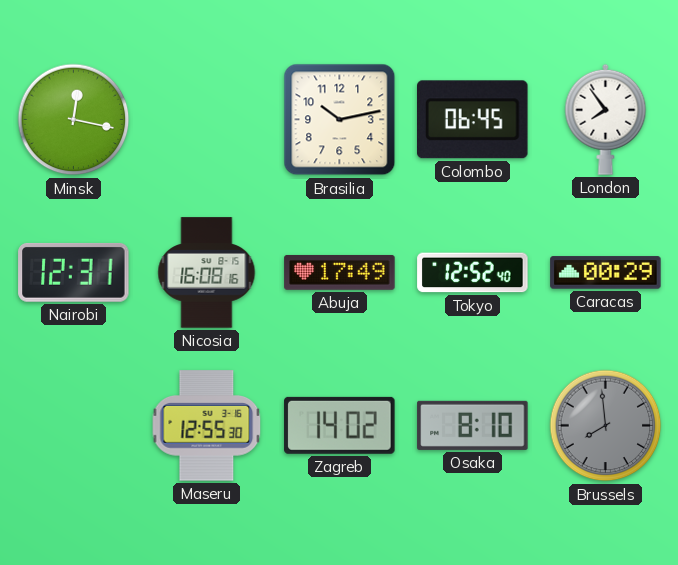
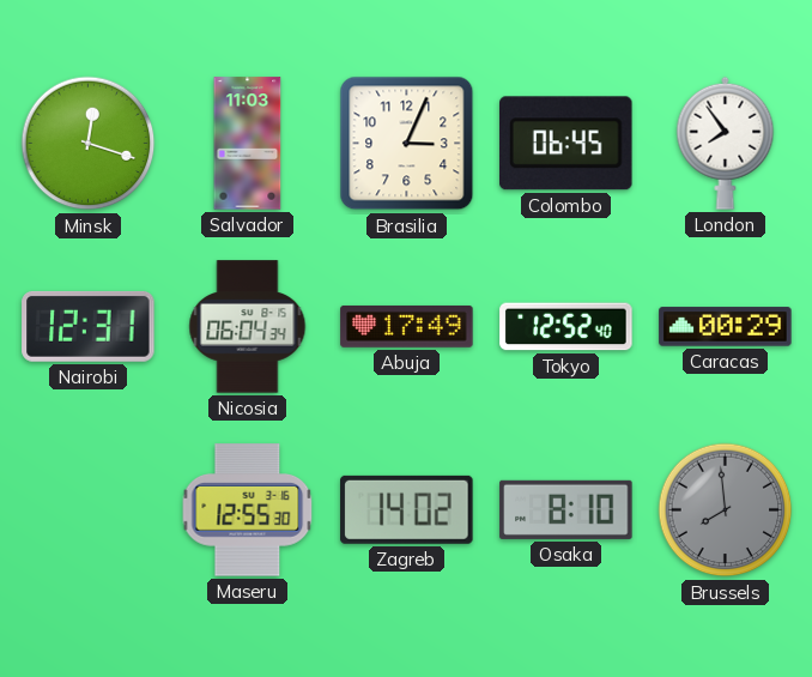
Minsk: 12:17 -> 12:18 (89, 144)
Salvador: none -> 11:03 (248, 144)
Brasilia: 10:13 -> 3:04 (407, 144)
Nicosia: 16:08 -> 06:04 (248, 327)
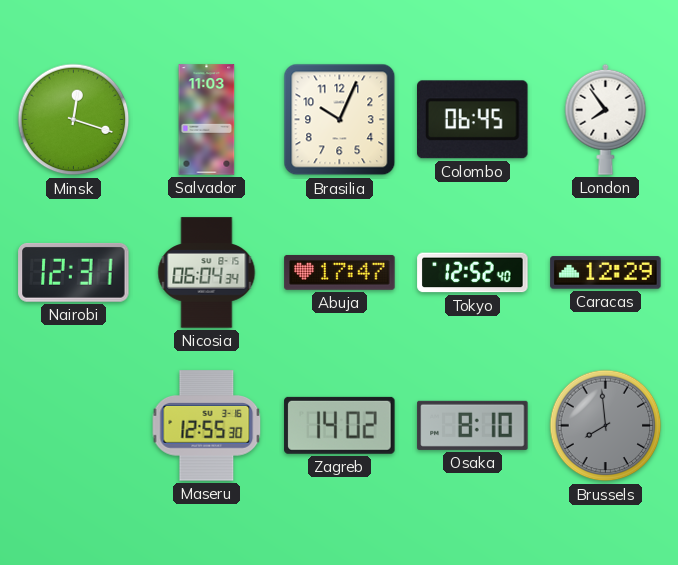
Brasilia: 3:04 -> 10:04 (340, 120)
Abuja: 17:49 -> 17:47 (340, 273)
Caracas: 00:29 -> 12:29 (606, 273)
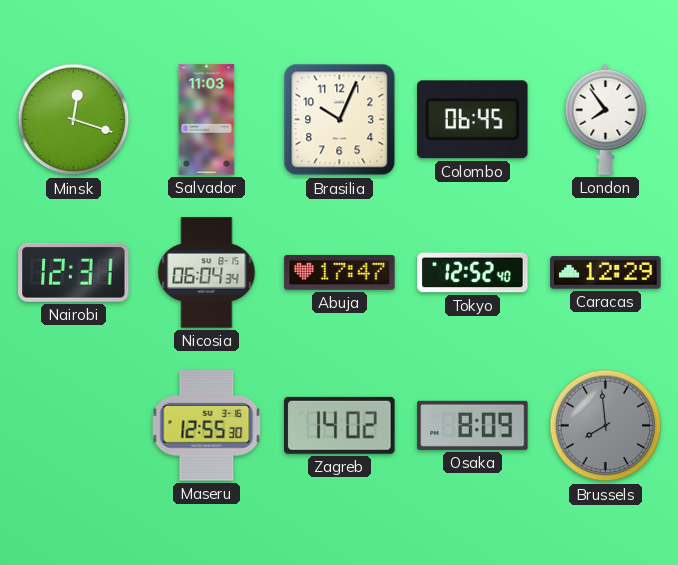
Osaka: 8:10 -> 8:09 (473, 425)
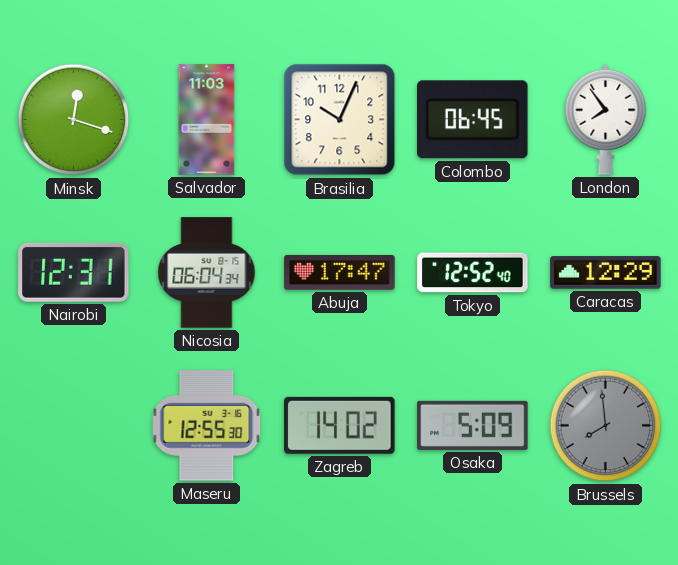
Osaka: 8:09 -> 5:09 (473, 425)
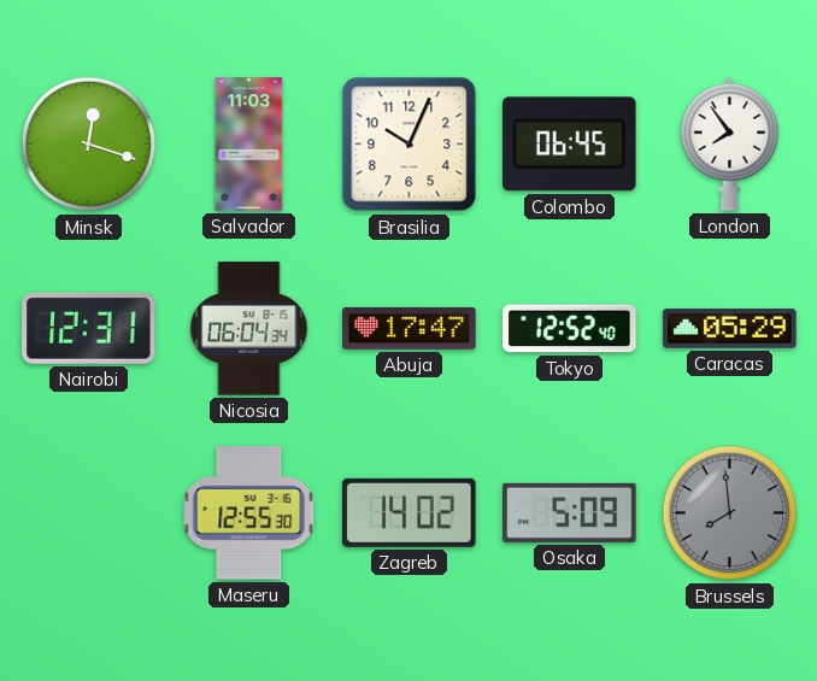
Caracas: 12:29 -> 05:29 (730, 329)
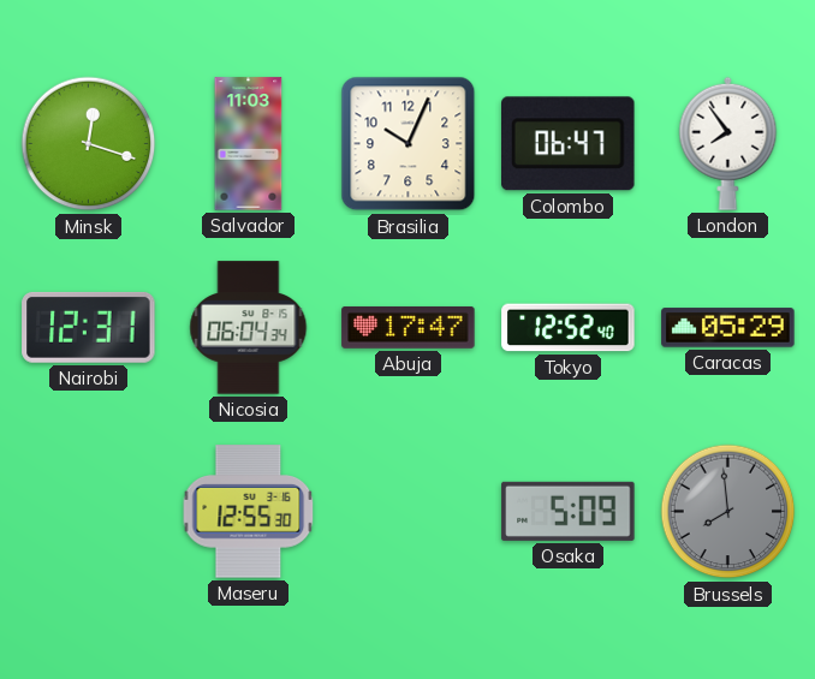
Colombo: 06:45 -> 06:47 (569, 144)
Zagreb: 14:02 -> none (410, 512)
